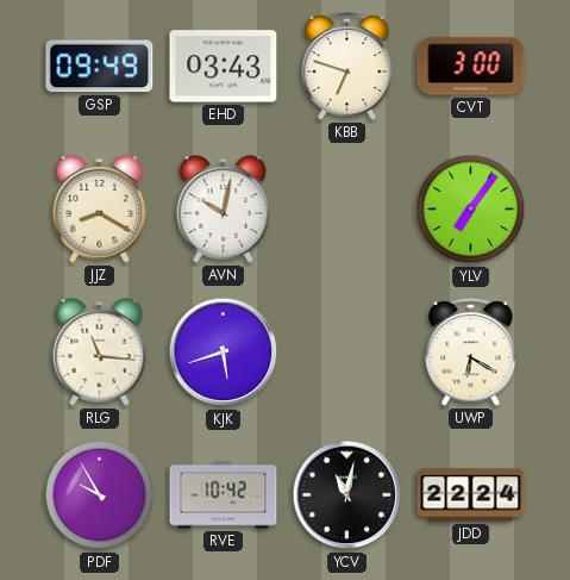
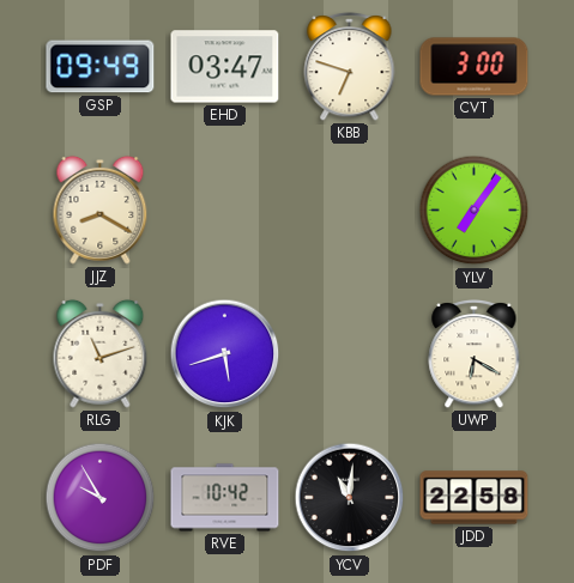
EHD: 03:43 -> 03:47 (225, 67)
AVN: 10:02 -> none (224, 208)
RLG: 11:16 -> 11:12 (101, 353)
YCV: 11:02 -> 11:01 (350, 498)
JDD: 22:24 -> 22:58 (475, 498)
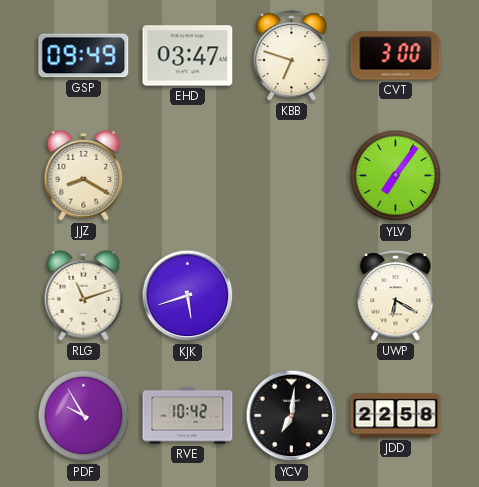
YCV: 11:01 -> 7:01 (292, 416)
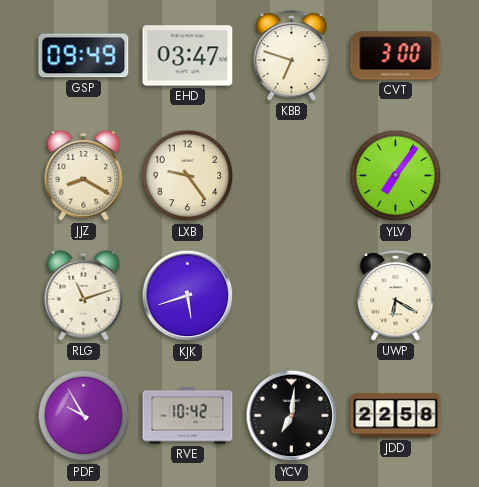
LXB: none -> 9:24 (188, 176)
